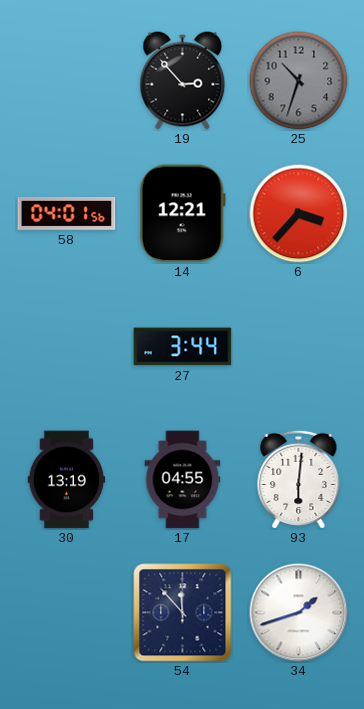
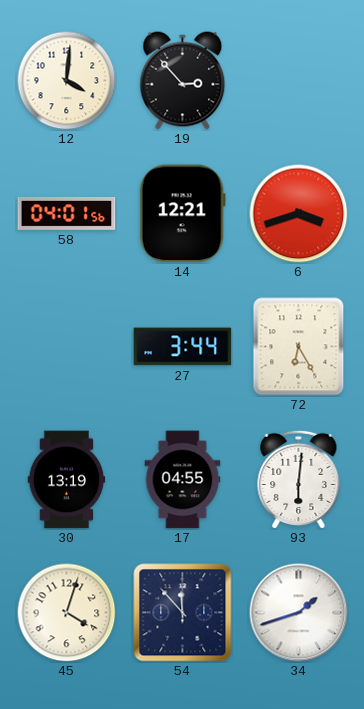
12: none -> 4:01 (67, 81)
25: 10:33 -> none (299, 81)
6: 3:37 -> 3:42 (299, 214)
72: none -> 6:25 (299, 347)
45: none -> 4:03 (67, 613)
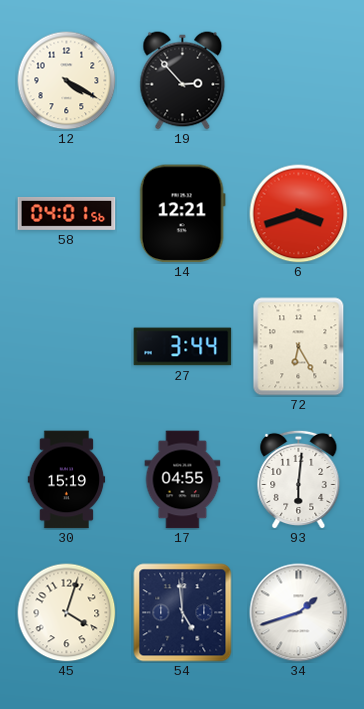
12: 4:01 -> 4:20 (67, 81)
30: 13:19 -> 15:19 (67, 480)
54: 11:53 -> 4:59 (183, 613)
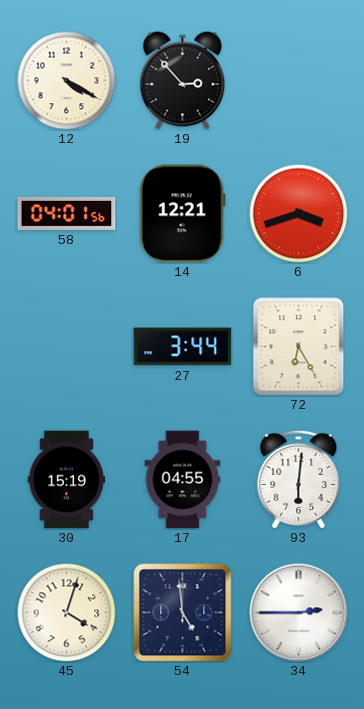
34: 1:42 -> 2:45 (299, 613)
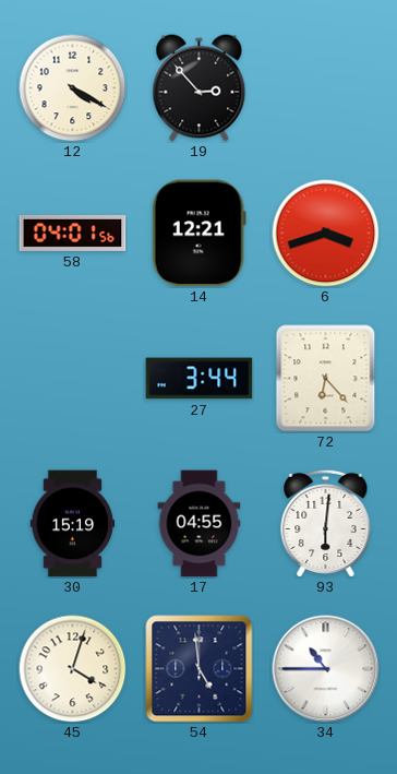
72: 6:25 -> 6:23 (326, 379)
34: 2:45 -> 10:45 (326, 669)
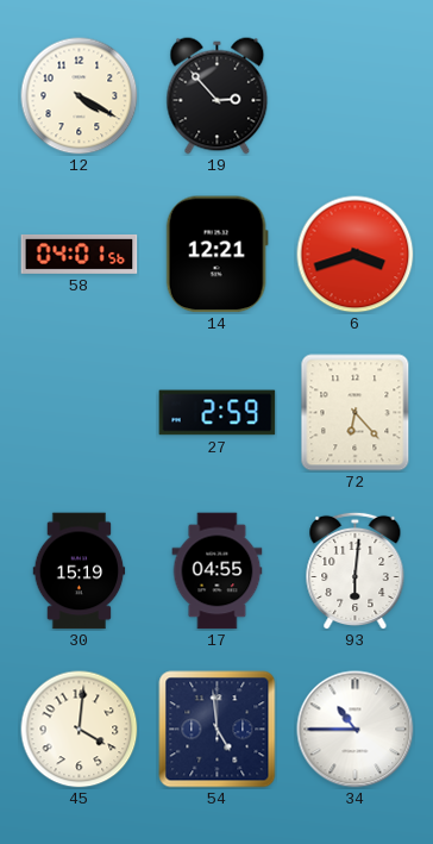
27: 3:44 -> 2:59 (218, 413)
45: 4:03 -> 4:01 (80, 730)
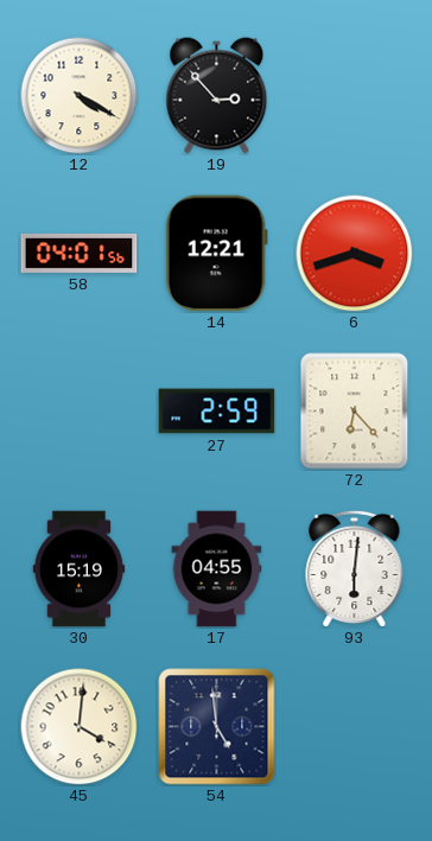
34: 10:45 -> none (356, 730)
